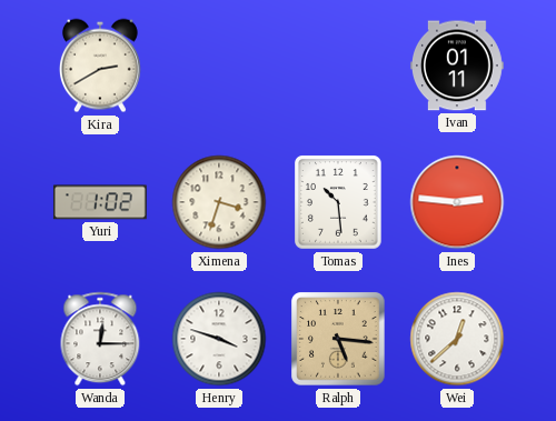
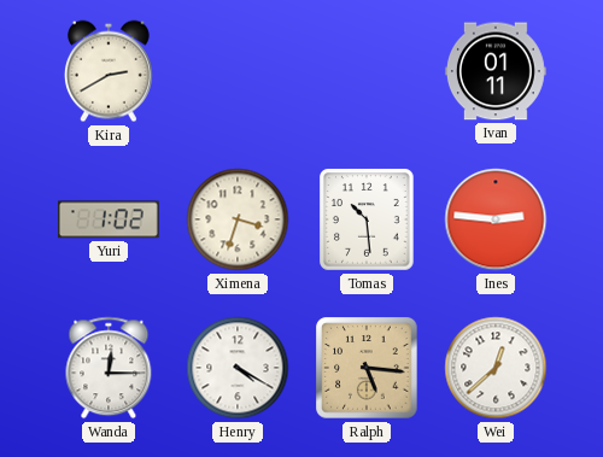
Henry: 3:48 -> 4:20 (238, 368)
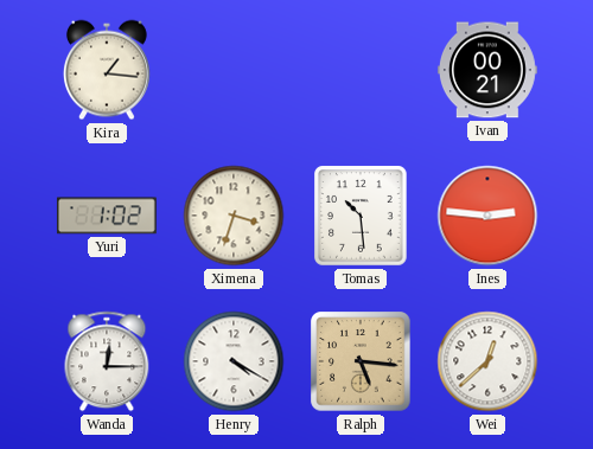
Kira: 2:40 -> 1:16 (107, 70)
Ivan: 01:11 -> 00:21 (487, 70)
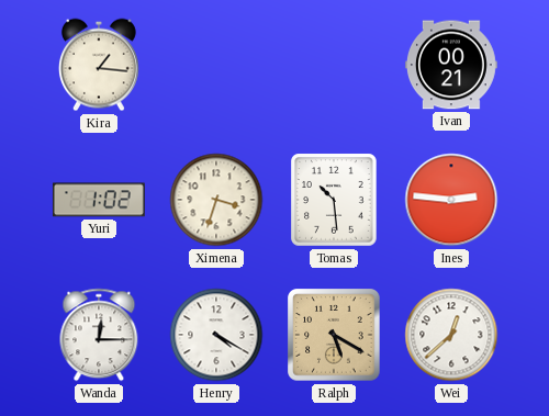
Ralph: 5:16 -> 5:20 (334, 335)
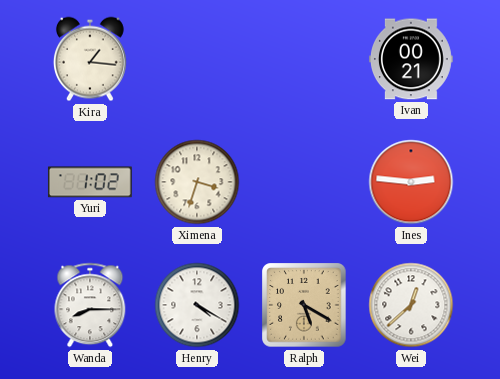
Tomas: 10:29 -> none (334, 200)
Wanda: 12:15 -> 8:15 (90, 305)
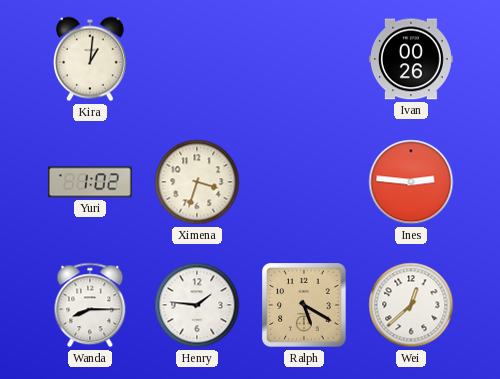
Kira: 1:16 -> 1:01 (90, 59)
Ivan: 00:21 -> 00:26 (411, 59)
Henry: 4:20 -> 1:46 (197, 305)
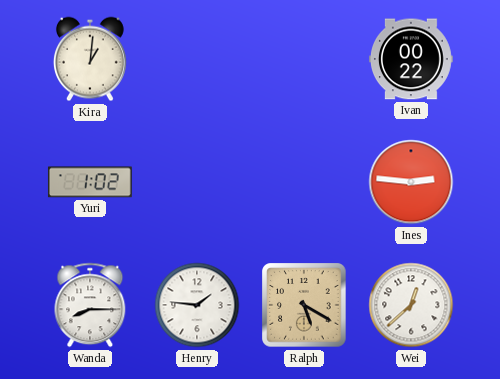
Ivan: 00:26 -> 00:22 (411, 59)
Ximena: 3:33 -> none (197, 182)
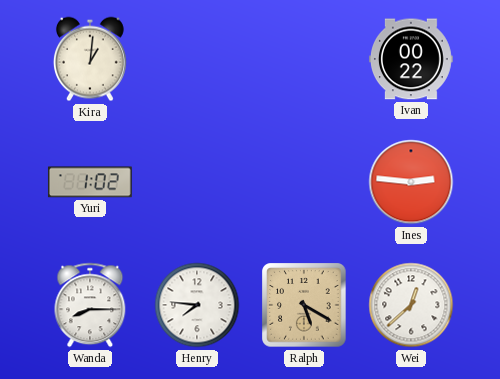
Henry: 1:46 -> 7:46 (197, 305)
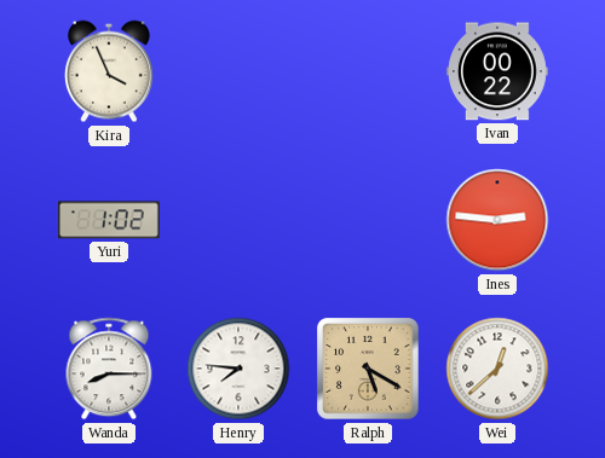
Kira: 1:01 -> 3:56 (109, 71)
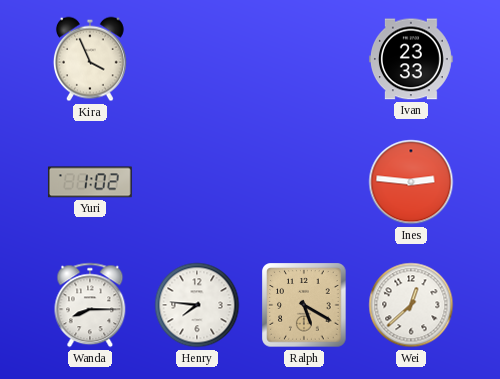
Ivan: 00:22 -> 23:33 (411, 59)
